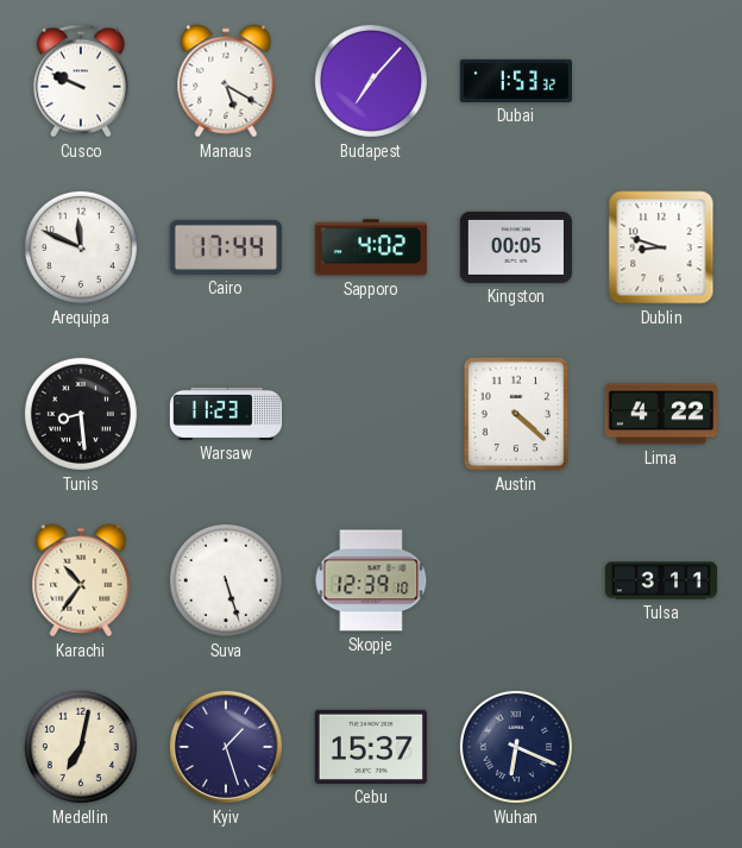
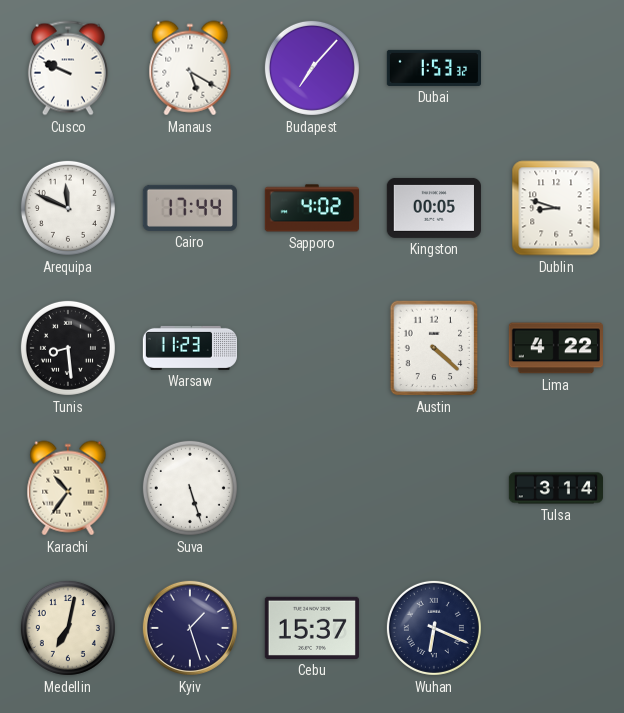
Skopje: 12:39 -> none (371, 580)
Tulsa: 3:11 -> 3:14 (555, 488)
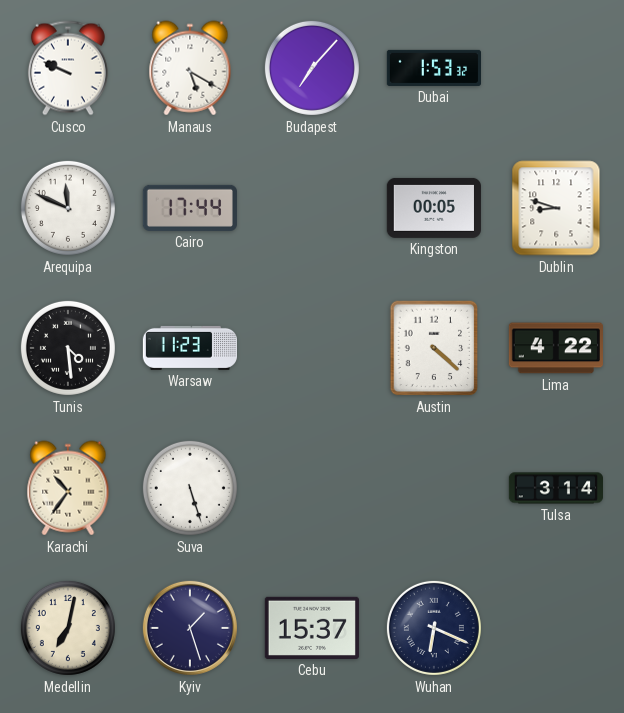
Sapporo: 4:02 -> none (312, 208)
Tunis: 8:29 -> 4:29 (68, 348)
